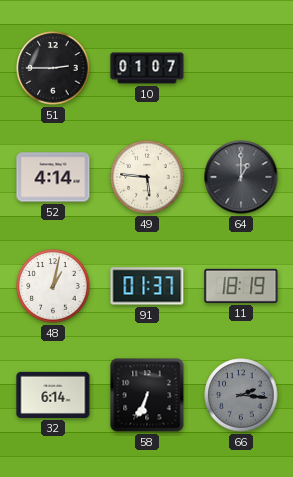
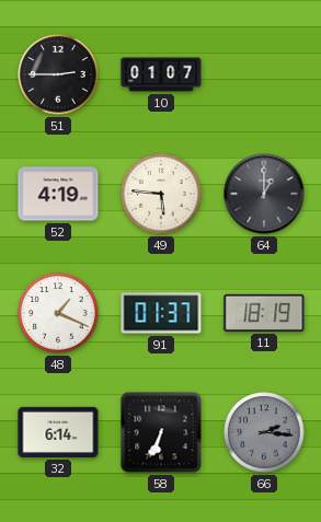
52: 4:14 -> 4:19 (58, 194)
48: 1:02 -> 1:19 (58, 313)
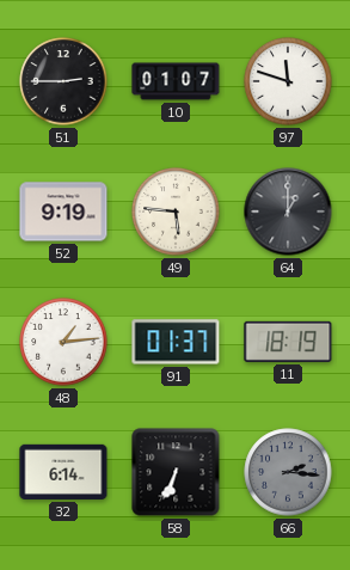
97: none -> 11:48 (288, 81)
52: 4:19 -> 9:19 (63, 212)
48: 1:19 -> 1:14 (63, 342)
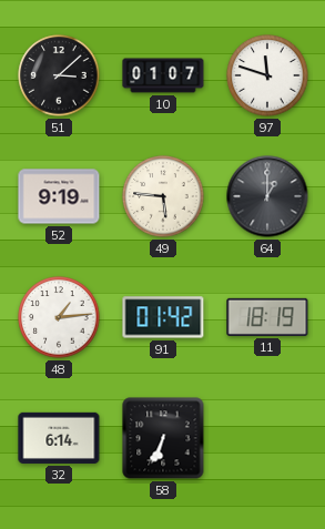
51: 2:45 -> 3:08 (59, 75)
91: 01:37 -> 01:42 (163, 317)
66: 2:16 -> none (288, 472)
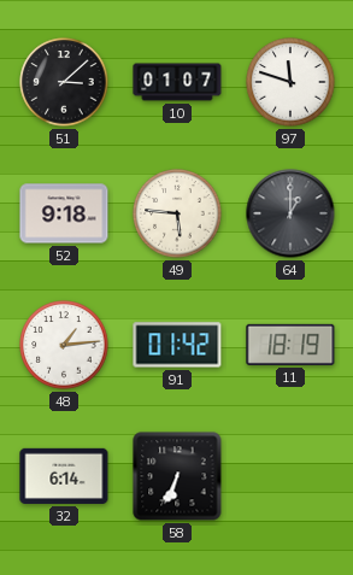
52: 9:19 -> 9:18 (64, 213)
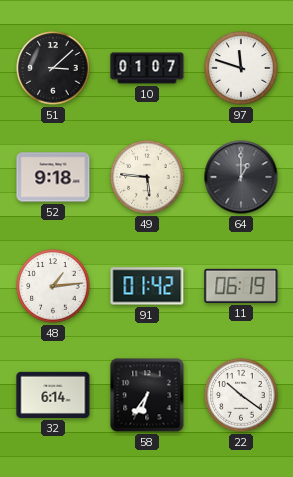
11: 18:19 -> 06:19 (241, 286)
58: 6:34 -> 6:36 (147, 395)
22: none -> 10:21 (241, 395)
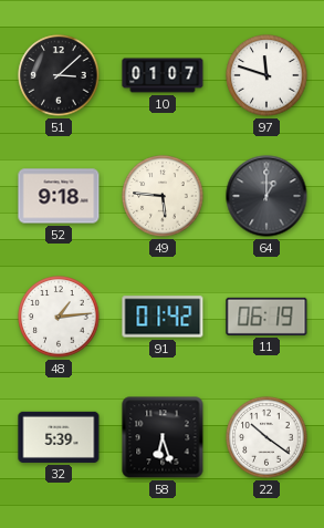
32: 6:14 -> 5:39 (59, 437)
58: 6:36 -> 6:27 (163, 437)
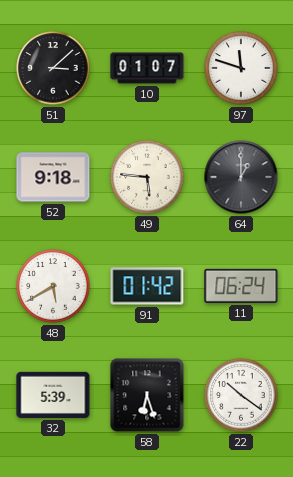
48: 1:14 -> 5:40 (53, 286)
11: 06:19 -> 06:24 (241, 286)
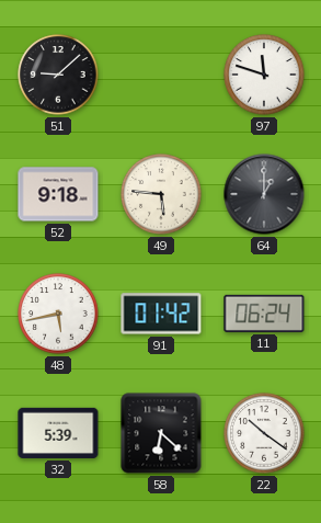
51: 3:08 -> 9:08 (58, 75)
10: 01:07 -> none (147, 68)
48: 5:40 -> 5:43 (58, 314)
58: 6:27 -> 6:22 (161, 433)
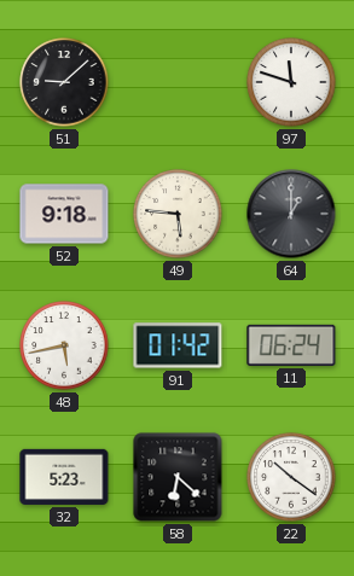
32: 5:39 -> 5:23 (64, 477)
